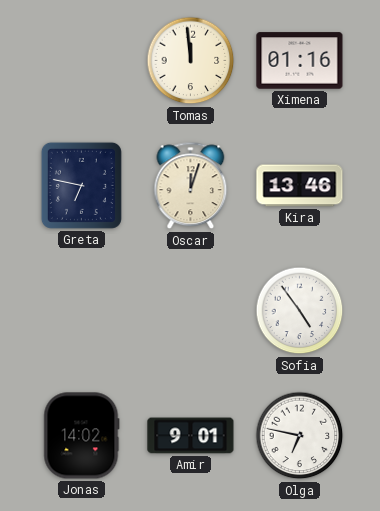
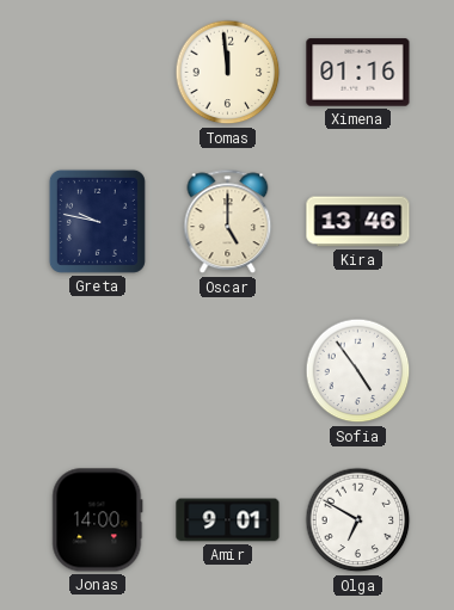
Greta: 6:47 -> 9:47 (97, 221)
Oscar: 12:03 -> 5:00 (228, 222)
Jonas: 14:02 -> 14:00 (98, 520)
Olga: 6:47 -> 6:50 (358, 520)
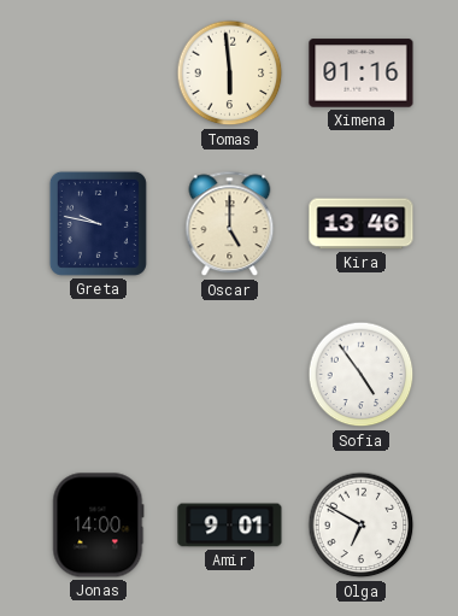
Tomas: 11:59 -> 5:59 (230, 74)
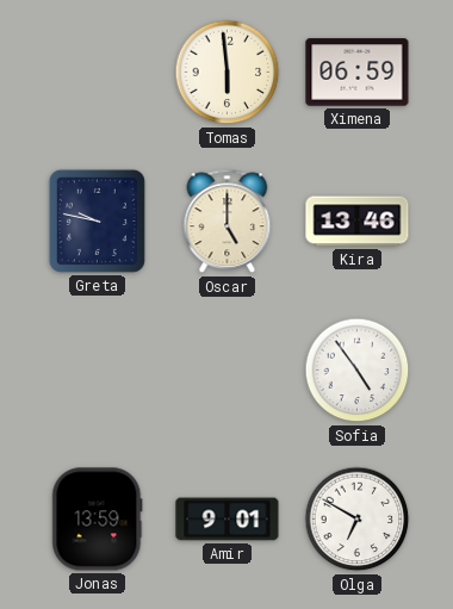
Ximena: 01:16 -> 06:59 (358, 73)
Jonas: 14:00 -> 13:59 (98, 520)
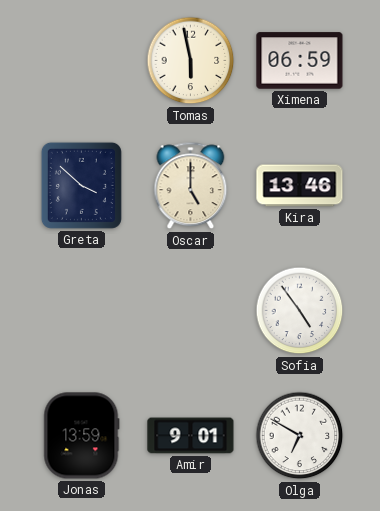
Tomas: 5:59 -> 5:58 (191, 61)
Greta: 9:47 -> 3:52 (81, 185)
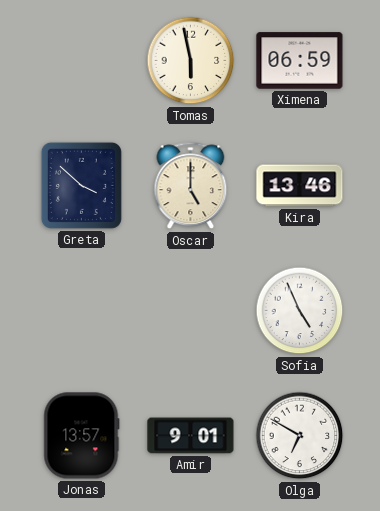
Sofia: 4:54 -> 4:56 (300, 311)
Jonas: 13:59 -> 13:57 (82, 436)
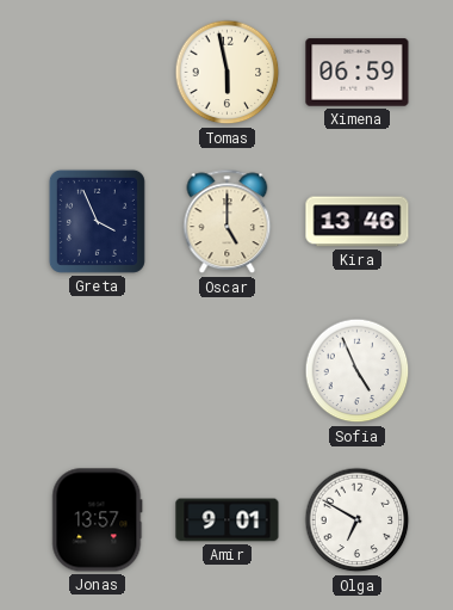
Greta: 3:52 -> 3:56 (97, 221)
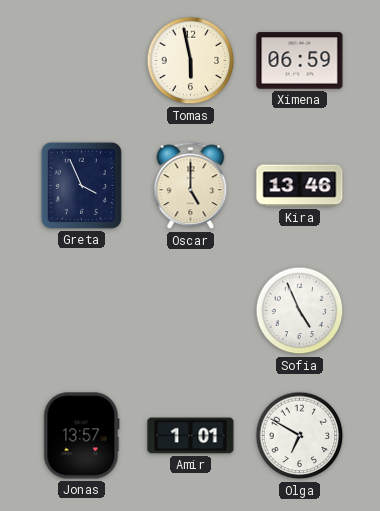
Amir: 9:01 -> 1:01 (191, 436)
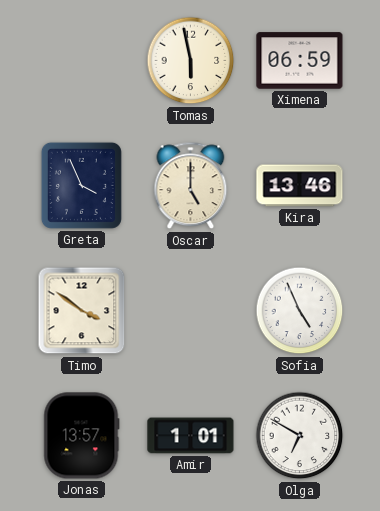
Timo: none -> 3:51 (82, 311)
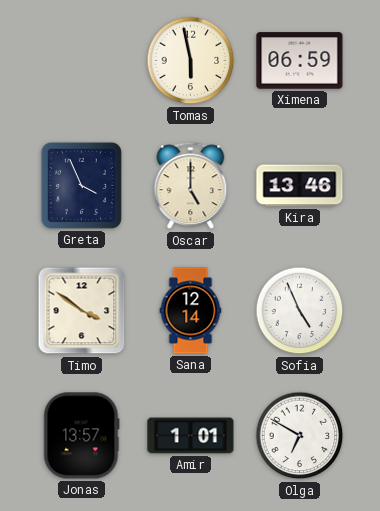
Sana: none -> 12:14 (191, 311)
